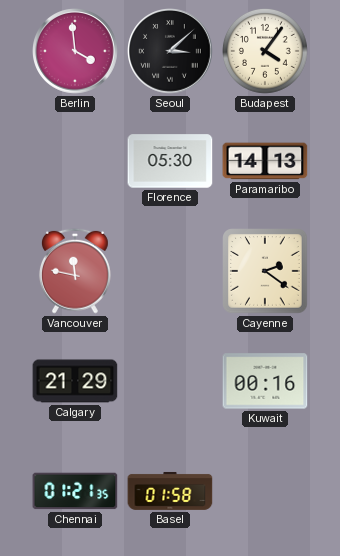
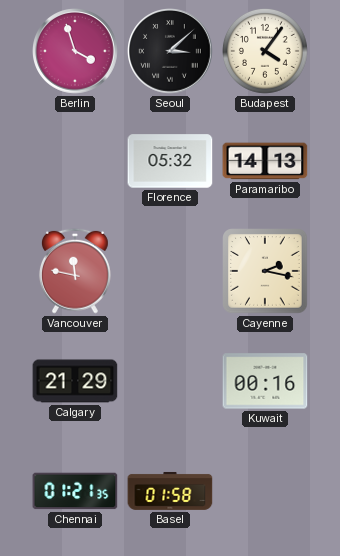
Berlin: 3:59 -> 3:57 (76, 52)
Florence: 05:30 -> 05:32 (170, 161)
Cayenne: 2:21 -> 2:17 (265, 271)
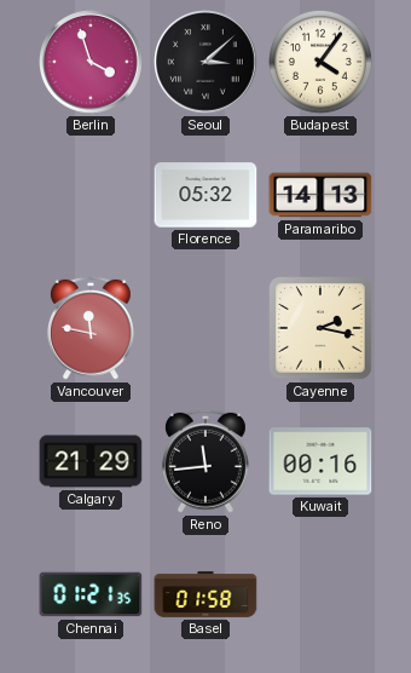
Reno: none -> 11:44 (205, 461)
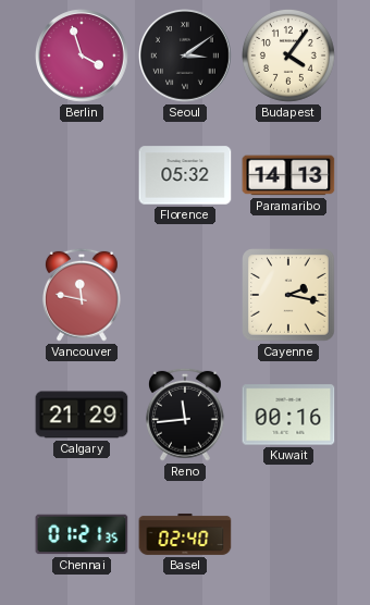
Seoul: 3:08 -> 3:09 (186, 57)
Basel: 01:58 -> 02:40 (185, 534)
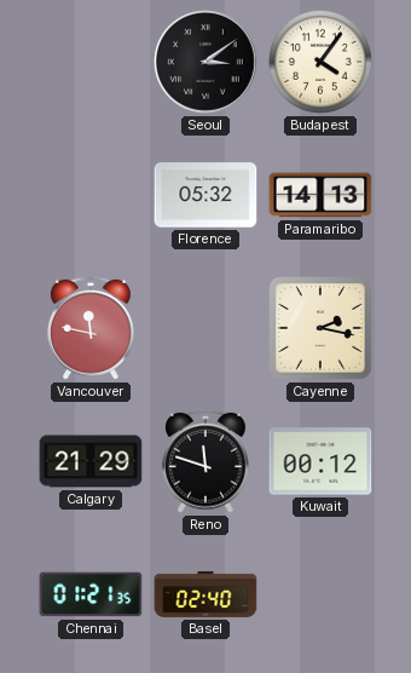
Berlin: 3:57 -> none (83, 57)
Reno: 11:44 -> 11:48 (205, 461)
Kuwait: 00:16 -> 00:12 (320, 461)
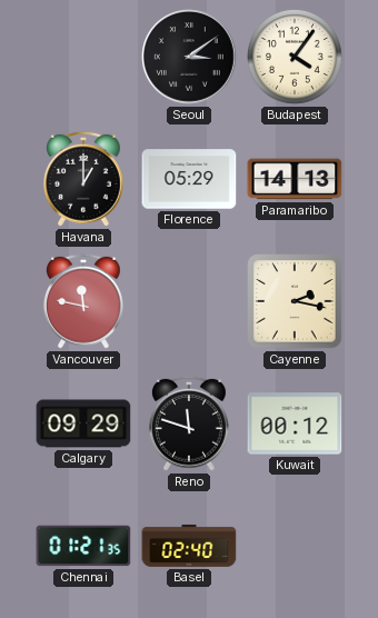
Havana: none -> 1:00 (83, 179)
Florence: 05:32 -> 05:29 (189, 179)
Calgary: 21:29 -> 09:29 (83, 423)
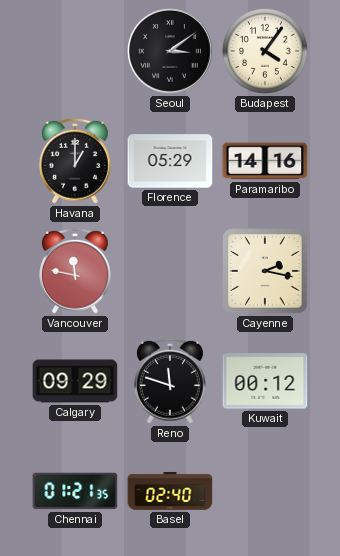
Paramaribo: 14:13 -> 14:16 (265, 161)
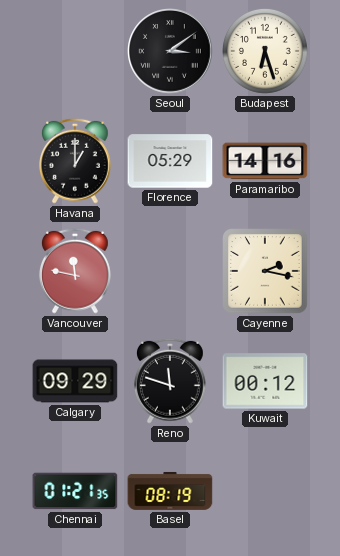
Budapest: 4:06 -> 6:27 (265, 51)
Basel: 02:40 -> 08:19 (170, 491)
